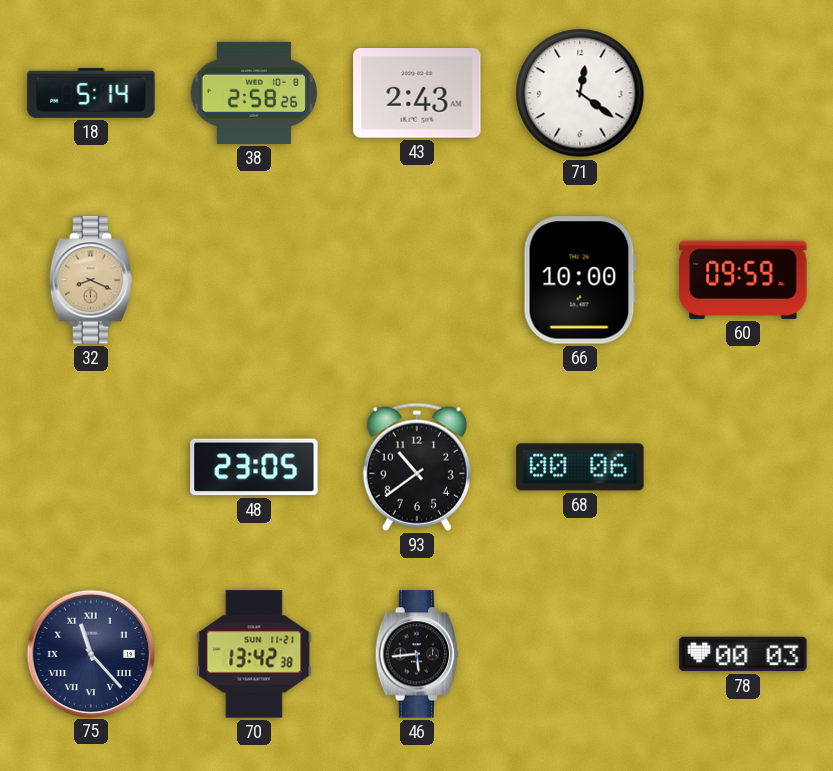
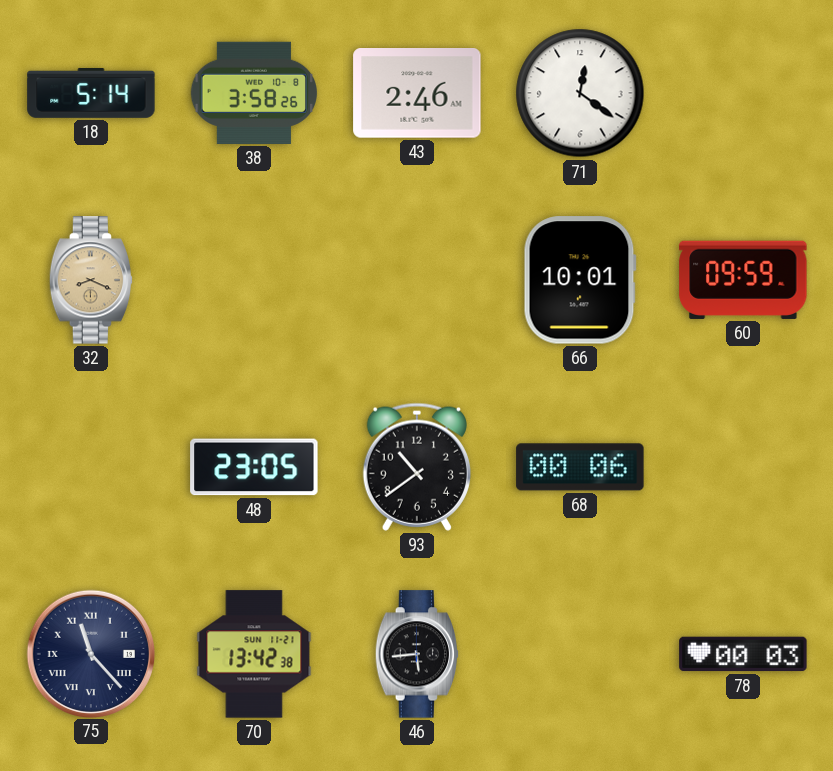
38: 2:58 -> 3:58 (253, 93)
43: 2:43 -> 2:46 (417, 93)
66: 10:00 -> 10:01 (580, 280)
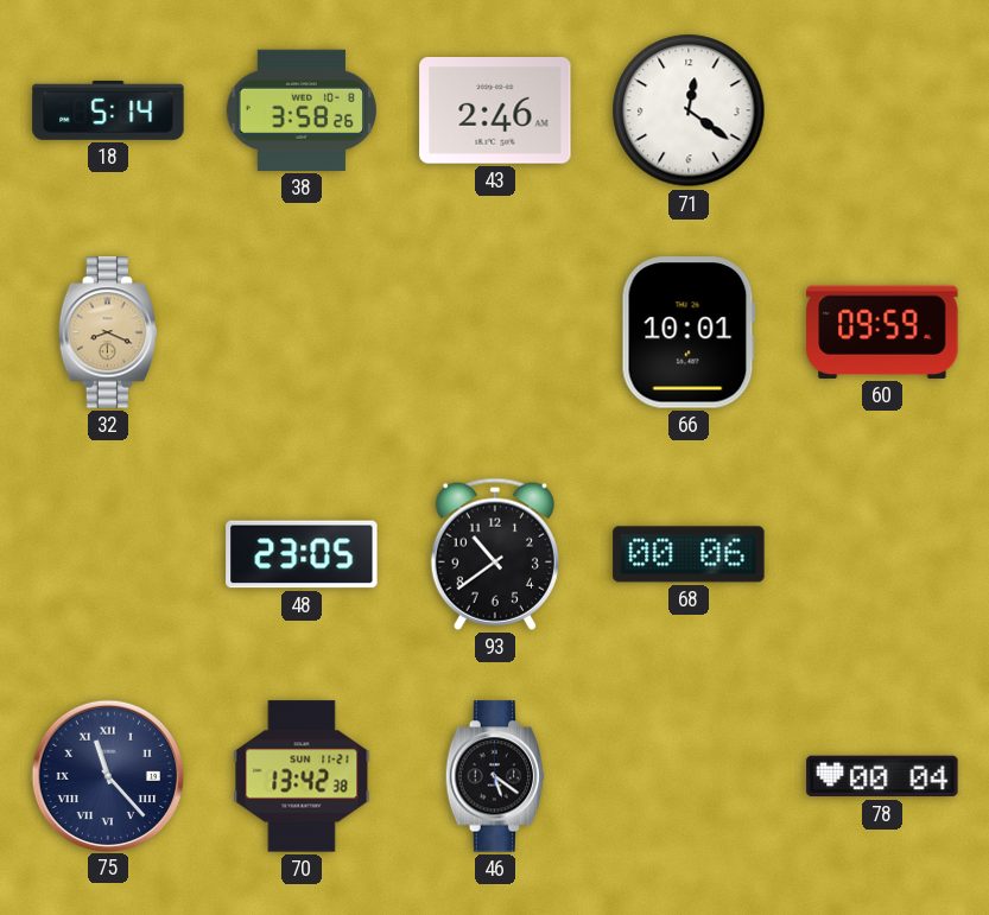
46: 5:44 -> 5:21 (495, 776)
78: 00:03 -> 00:04 (882, 776)
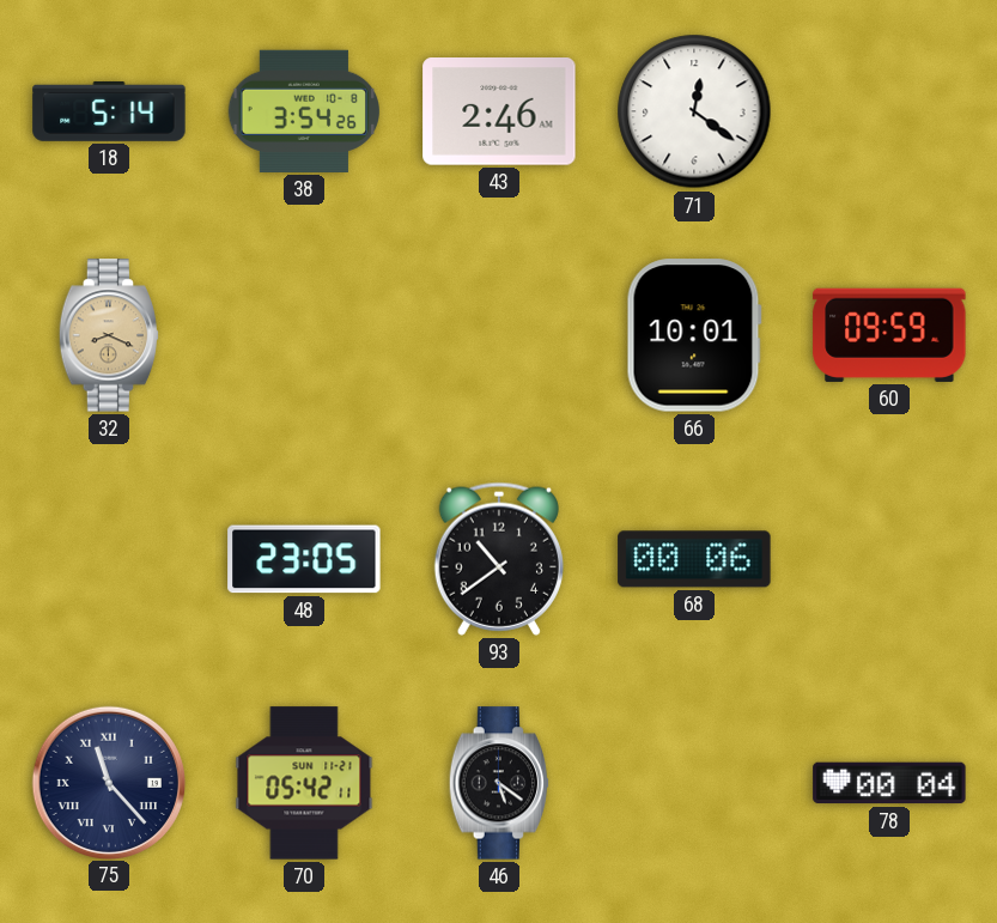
38: 3:58 -> 3:54 (303, 111)
70: 13:42 -> 05:42 (304, 783)
